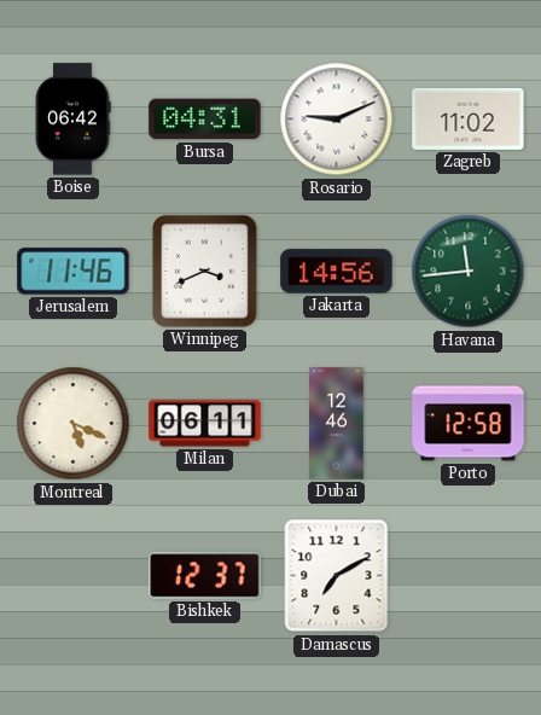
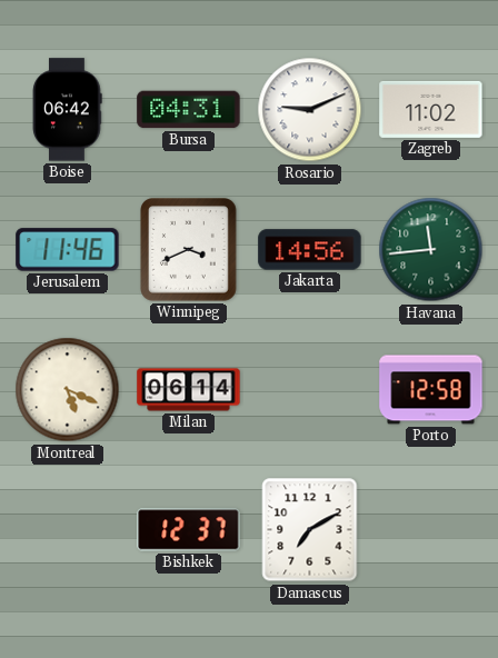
Milan: 06:11 -> 06:14 (189, 390)
Dubai: 12:46 -> none (337, 424)
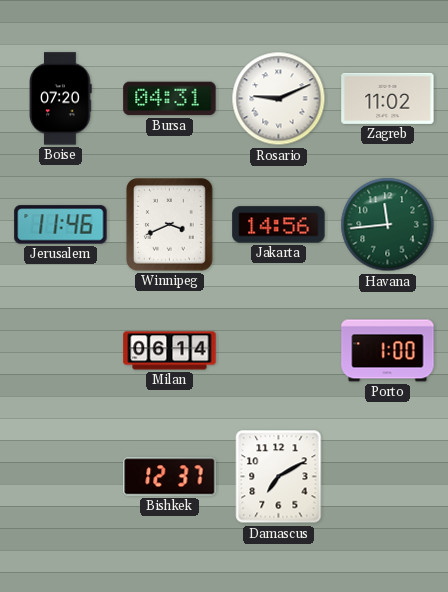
Boise: 06:42 -> 07:20 (61, 99)
Montreal: 5:19 -> none (68, 390)
Porto: 12:58 -> 1:00 (388, 351)
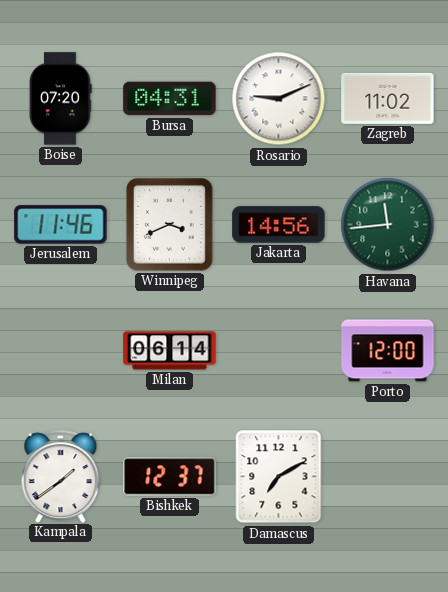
Porto: 1:00 -> 12:00 (388, 351)
Kampala: none -> 1:39 (61, 476)
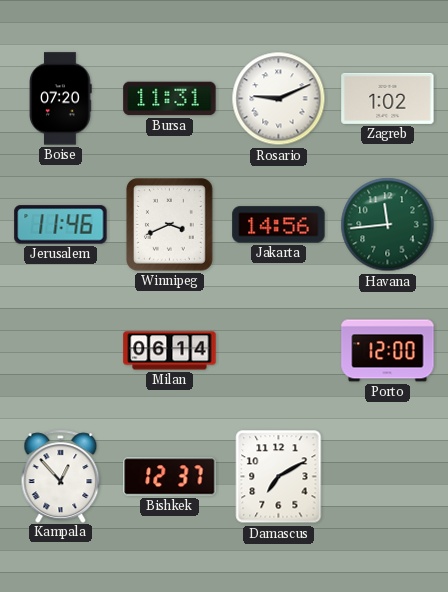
Bursa: 04:31 -> 11:31 (170, 99)
Zagreb: 11:02 -> 1:02 (388, 98)
Kampala: 1:39 -> 12:53 (61, 476)
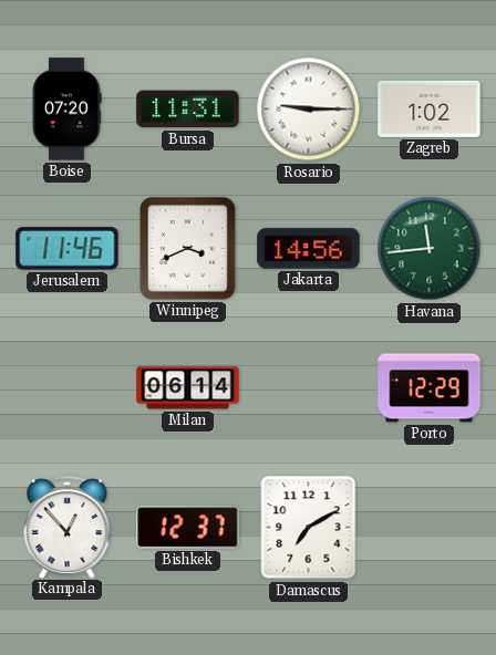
Rosario: 9:11 -> 9:15 (309, 110)
Porto: 12:00 -> 12:29 (430, 388)
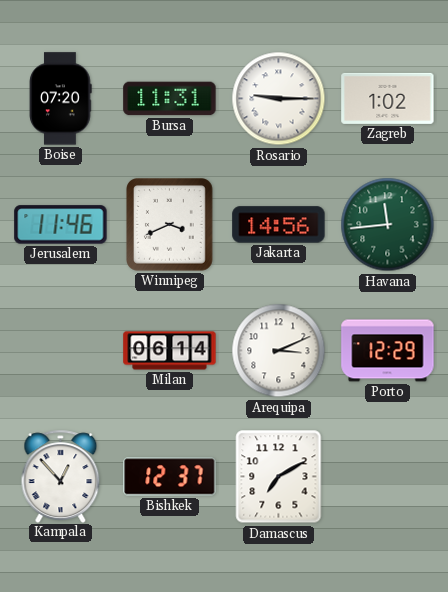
Arequipa: none -> 3:11 (279, 351)
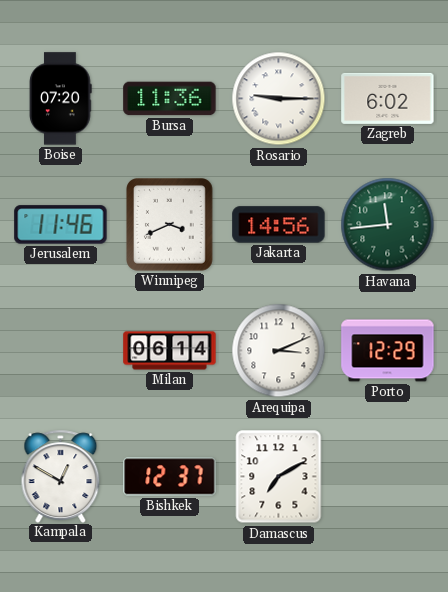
Bursa: 11:31 -> 11:36 (170, 99)
Zagreb: 1:02 -> 6:02 (388, 98)
Kampala: 12:53 -> 12:50 (61, 476)
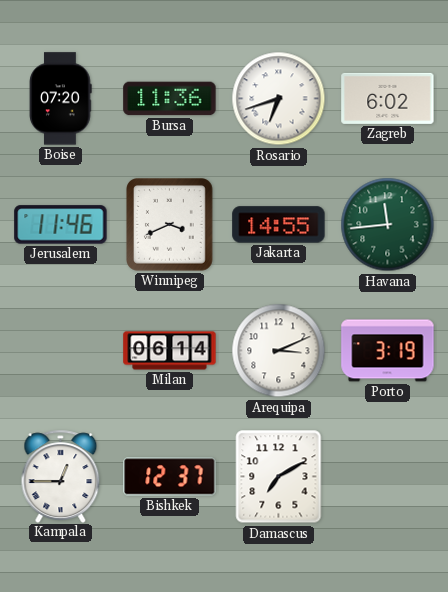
Rosario: 9:15 -> 6:42 (279, 99)
Jakarta: 14:56 -> 14:55 (279, 225)
Porto: 12:29 -> 3:19 (388, 351)
Kampala: 12:50 -> 12:45 (61, 476)
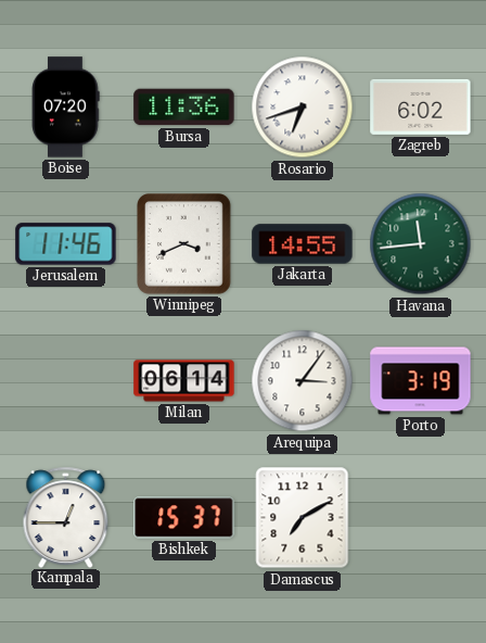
Arequipa: 3:11 -> 3:06 (303, 381)
Bishkek: 12:37 -> 15:37 (184, 518)
